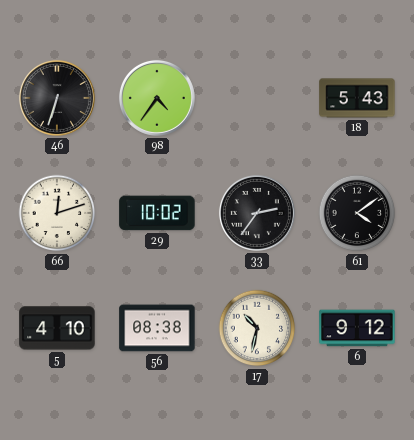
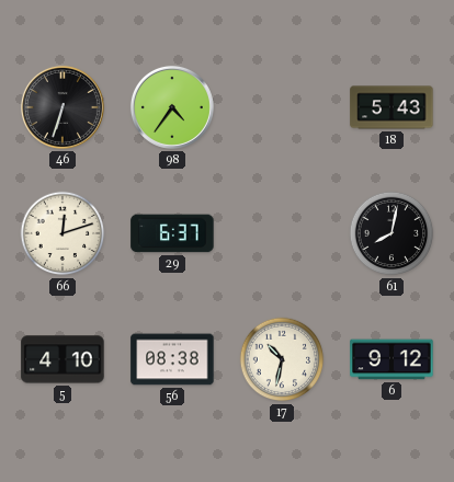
29: 10:02 -> 6:37 (172, 233)
33: 2:36 -> none (257, 213)
61: 4:09 -> 8:02 (391, 233)
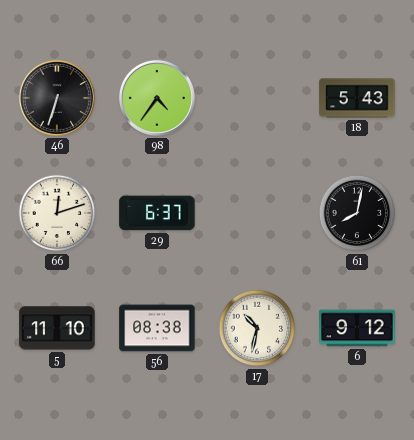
5: 4:10 -> 11:10 (57, 328)
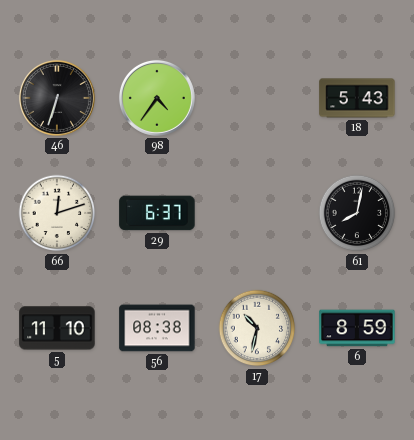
6: 9:12 -> 8:59 (357, 328)
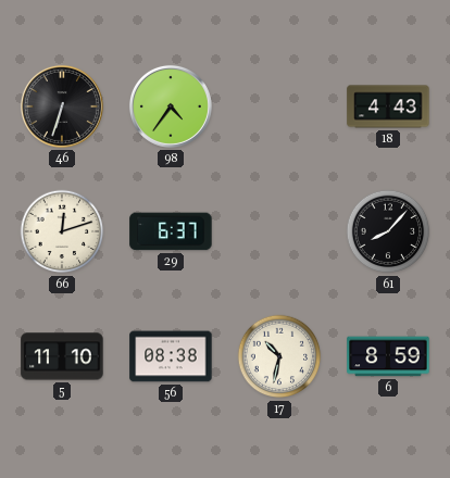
18: 5:43 -> 4:43 (388, 106)
61: 8:02 -> 8:07 (388, 231)
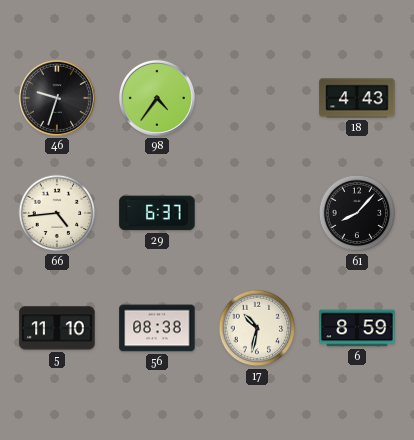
46: 6:33 -> 9:33 (57, 98)
66: 12:12 -> 4:44 (57, 213)
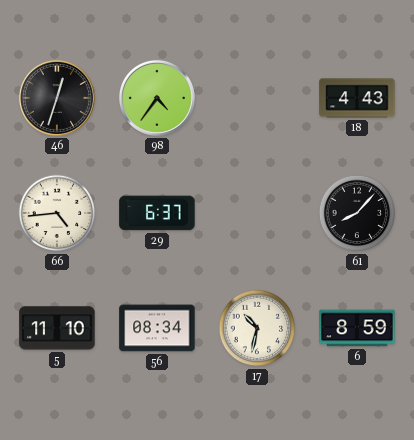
46: 9:33 -> 12:33 (57, 98)
56: 08:38 -> 08:34 (157, 328)
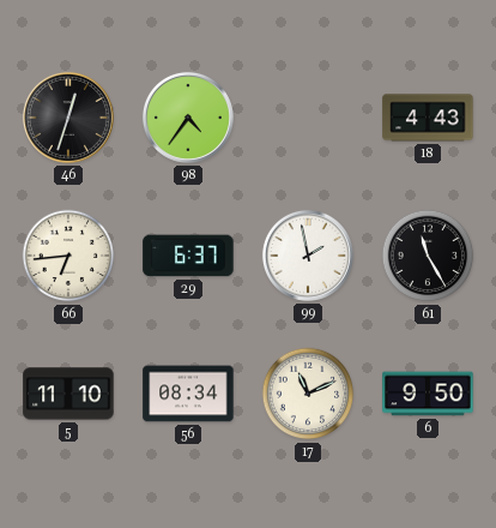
66: 4:44 -> 6:44 (68, 256)
99: none -> 1:58 (308, 256)
61: 8:07 -> 11:25 (428, 256)
17: 10:32 -> 11:11 (308, 394)
6: 8:59 -> 9:50 (428, 394)
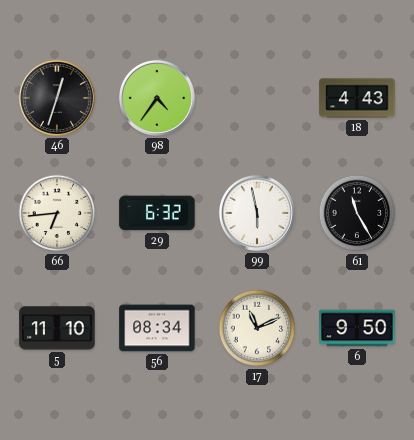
29: 6:37 -> 6:32 (157, 213)
99: 1:58 -> 5:58 (257, 213)
